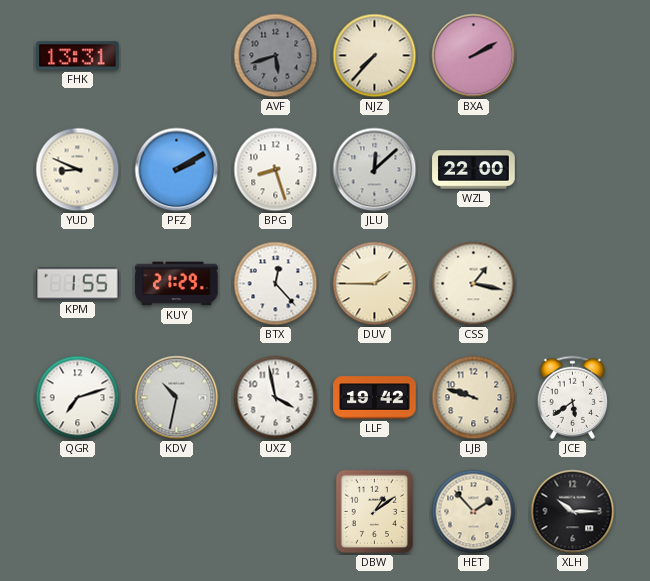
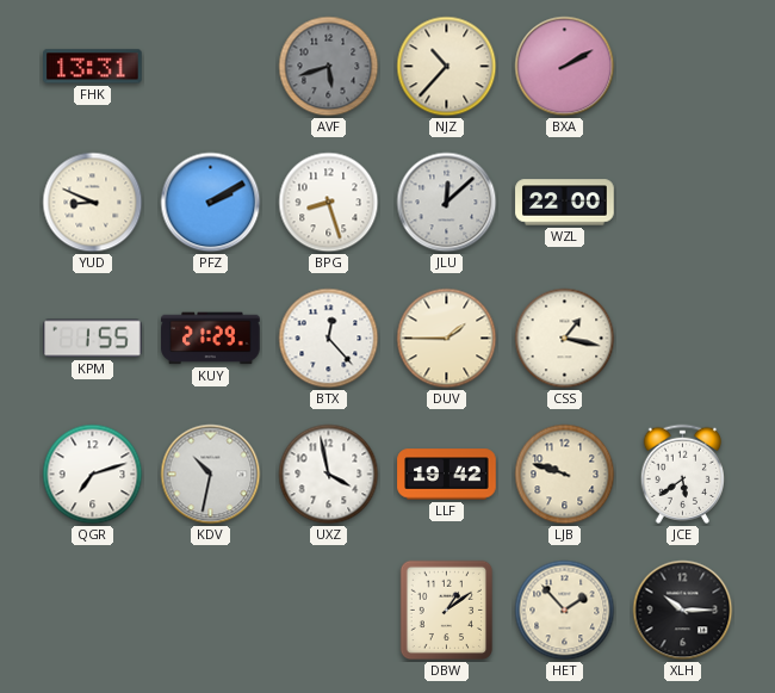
NJZ: 7:37 -> 10:37 (447, 67)
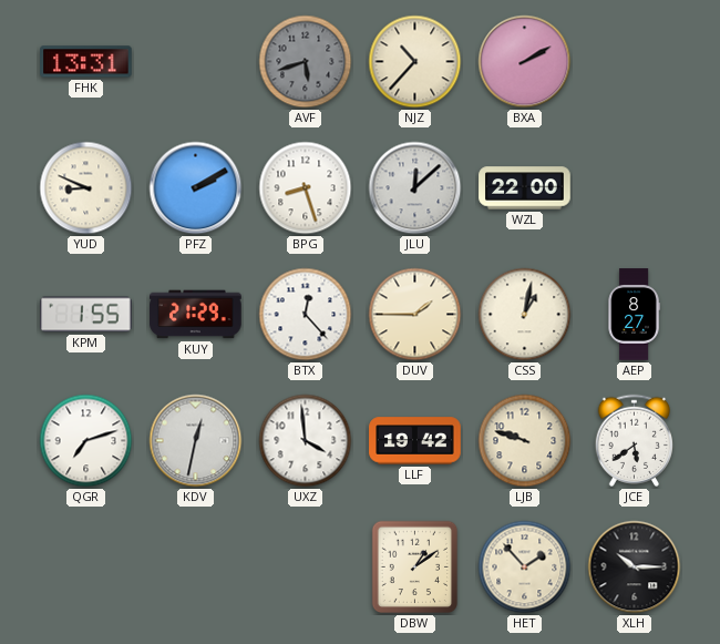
CSS: 1:17 -> 1:02 (525, 315)
AEP: none -> 8:27 (634, 315)
KDV: 10:32 -> 12:32 (196, 441)
UXZ: 3:58 -> 3:59 (306, 441)
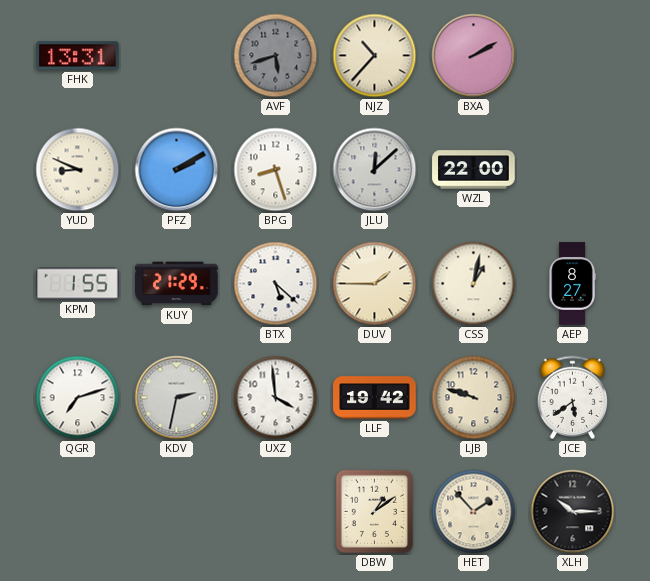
BTX: 12:23 -> 5:22 (276, 284)
KDV: 12:32 -> 2:32 (177, 398)
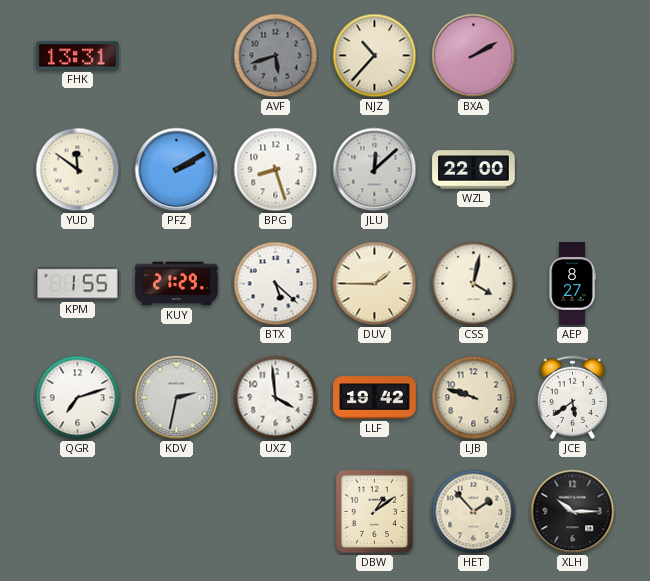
YUD: 8:49 -> 11:51 (78, 170)
CSS: 1:02 -> 4:02 (474, 284)
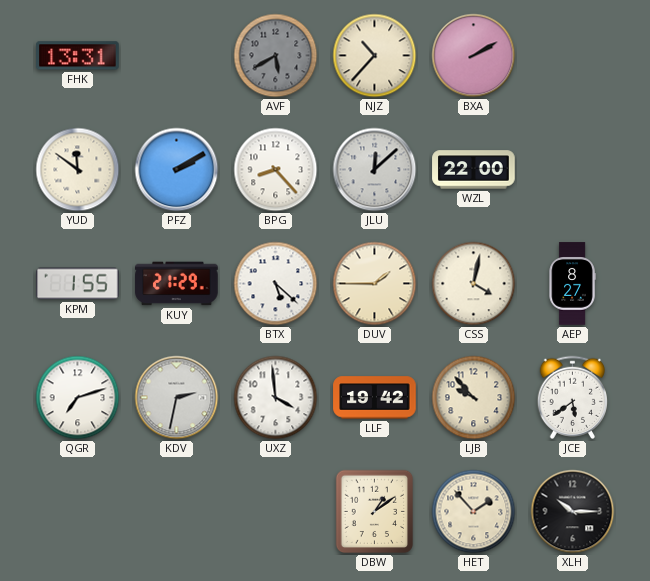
AVF: 5:42 -> 5:40 (276, 56)
BPG: 8:27 -> 8:23 (276, 170)
LJB: 9:48 -> 9:53 (474, 398)
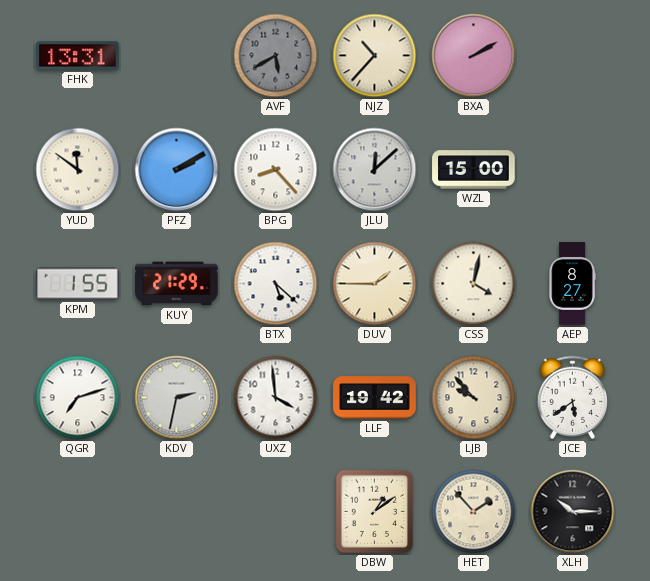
WZL: 22:00 -> 15:00 (474, 170)
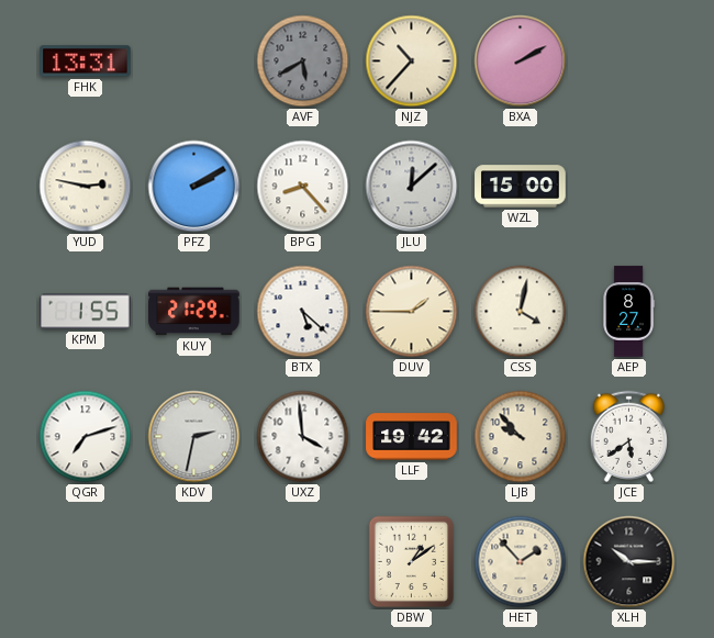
YUD: 11:51 -> 2:47 (86, 187)
